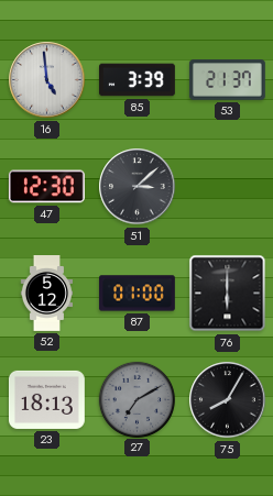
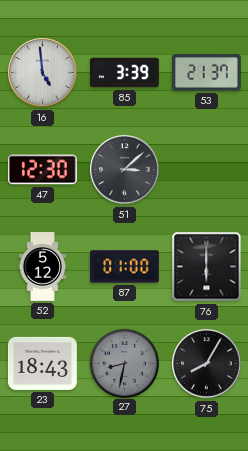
23: 18:13 -> 18:43 (43, 363)
27: 7:10 -> 8:32 (124, 363)
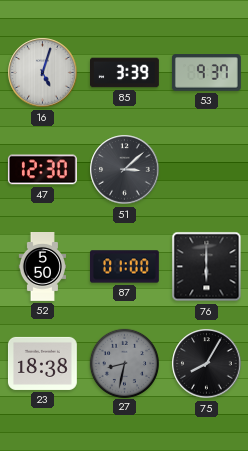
16: 4:59 -> 5:03 (43, 73)
53: 21:37 -> 9:37 (206, 73)
52: 5:12 -> 5:50 (42, 267)
23: 18:43 -> 18:38 (43, 363)
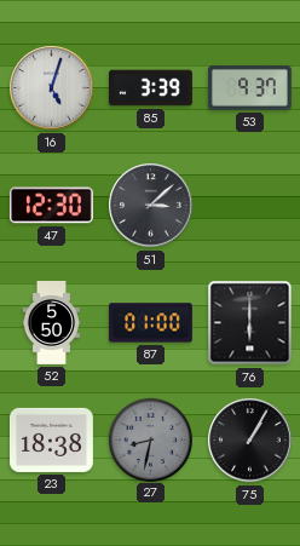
75: 8:05 -> 1:05 (250, 441)
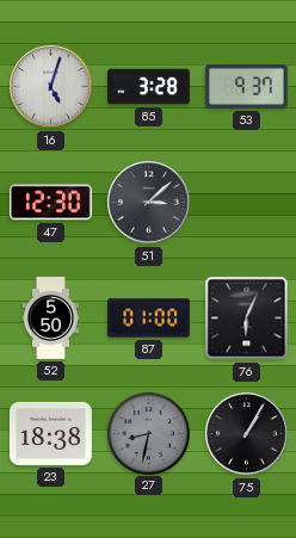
85: 3:39 -> 3:28 (149, 87)
76: 6:00 -> 6:04 (247, 319)
